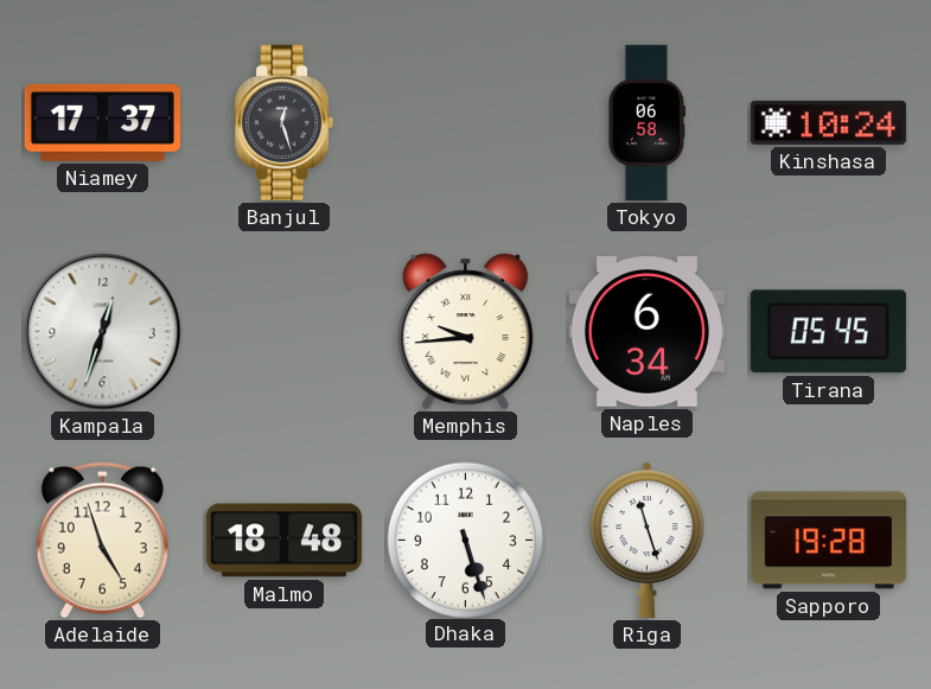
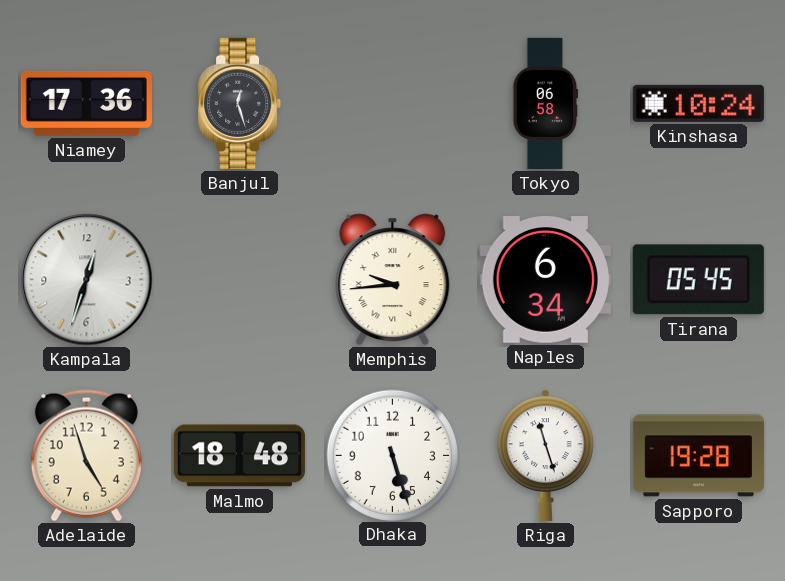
Niamey: 17:37 -> 17:36 (86, 103)
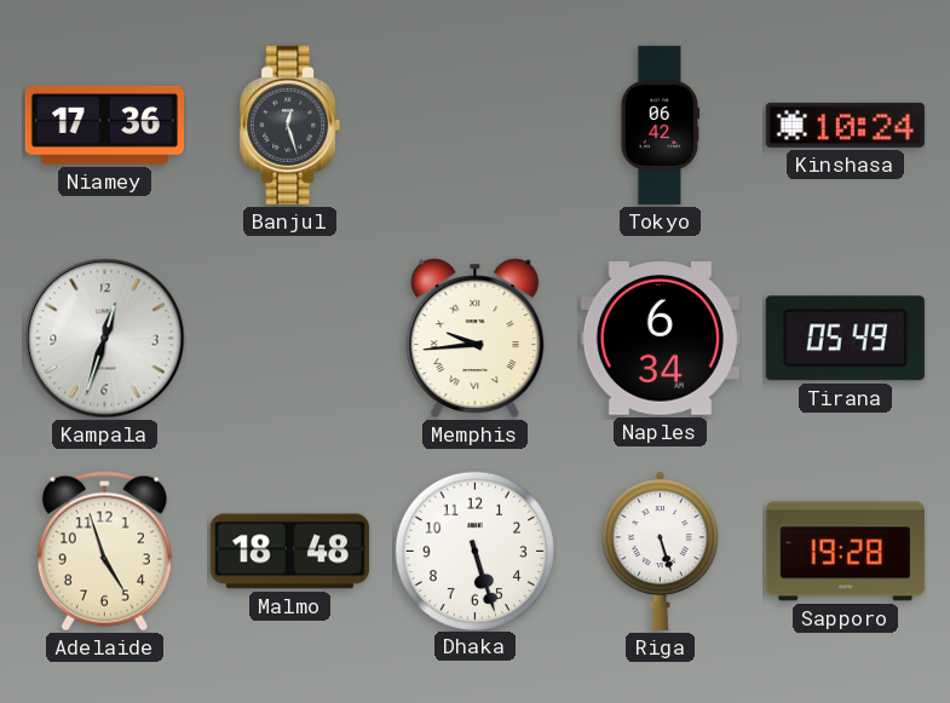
Tokyo: 06:58 -> 06:42 (661, 125)
Tirana: 05:45 -> 05:49 (845, 339)
Riga: 11:27 -> 5:27 (660, 551)
